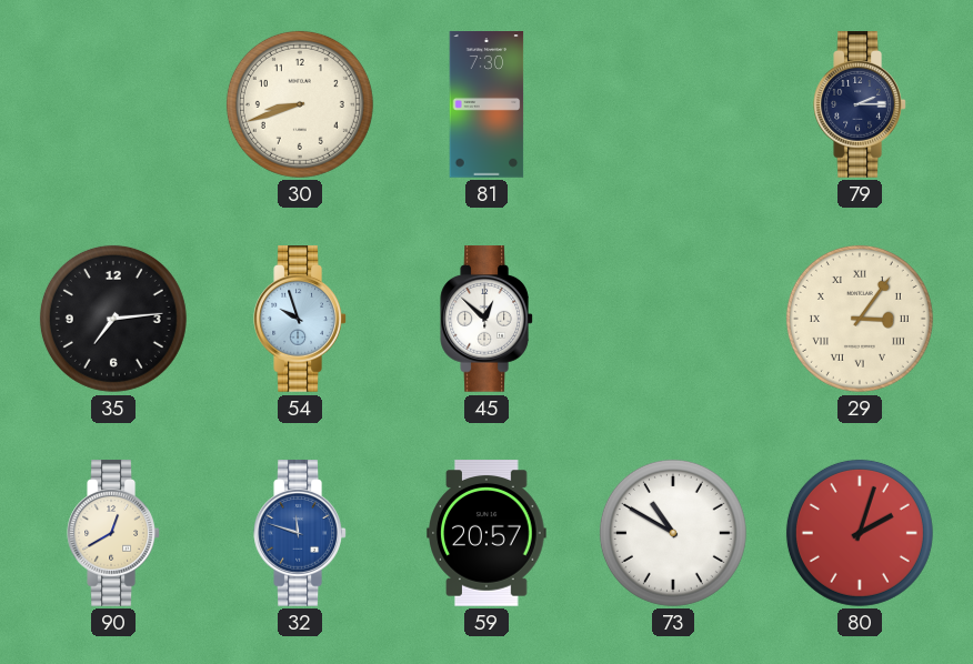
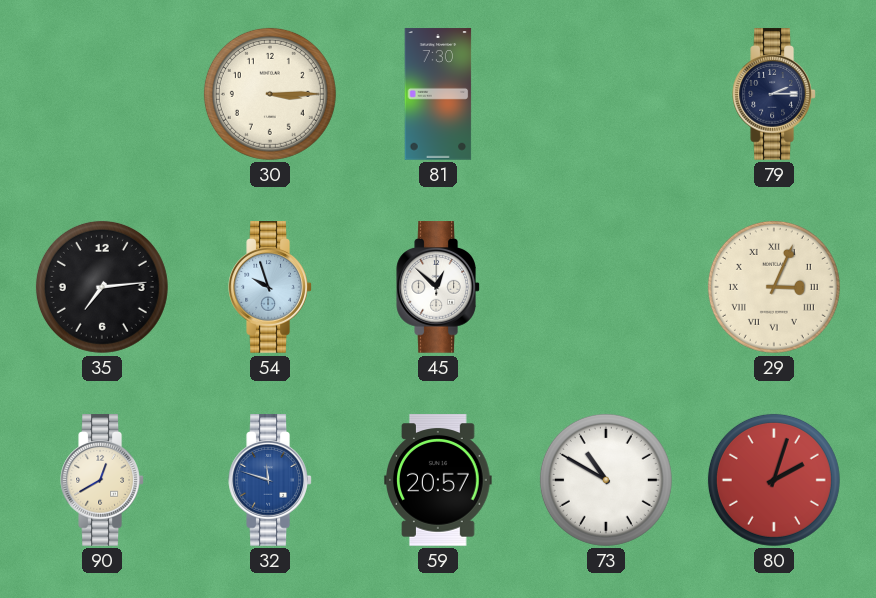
30: 8:42 -> 3:15 (270, 94)
29: 3:06 -> 3:04 (774, 287)
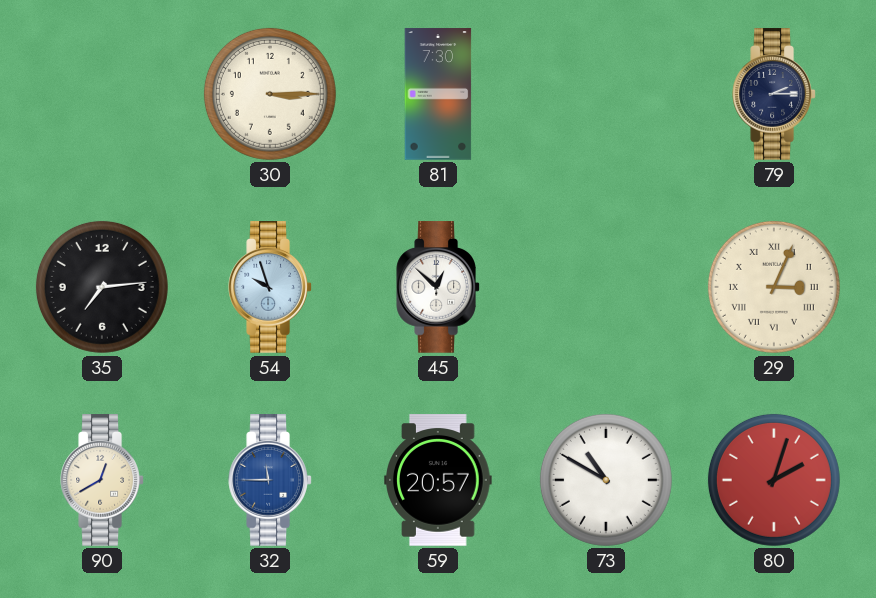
32: 11:48 -> 11:45 (270, 480)
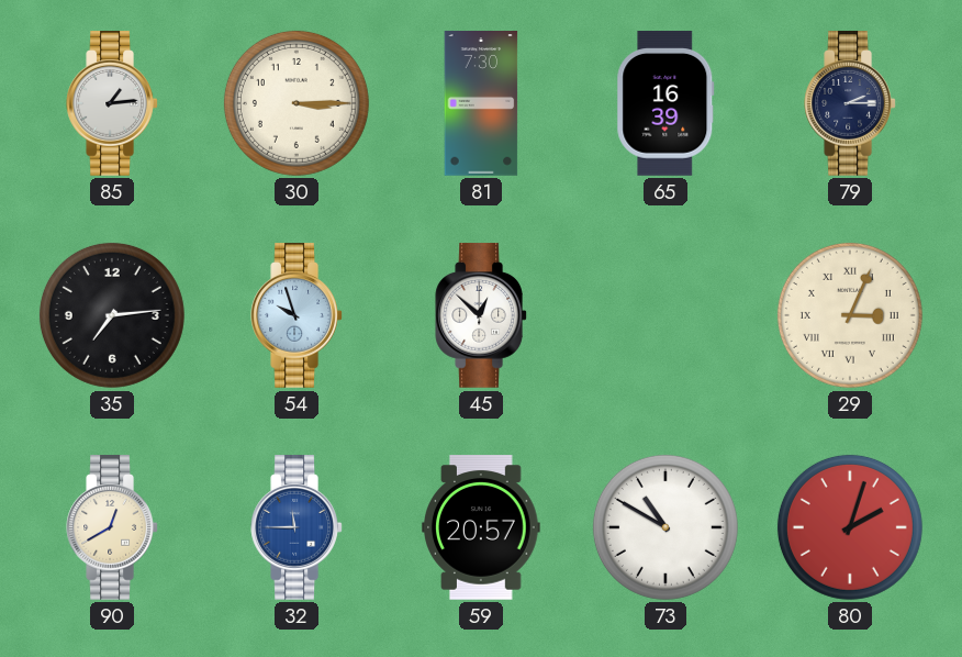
85: none -> 1:14 (112, 103)
65: none -> 16:39 (665, 103)
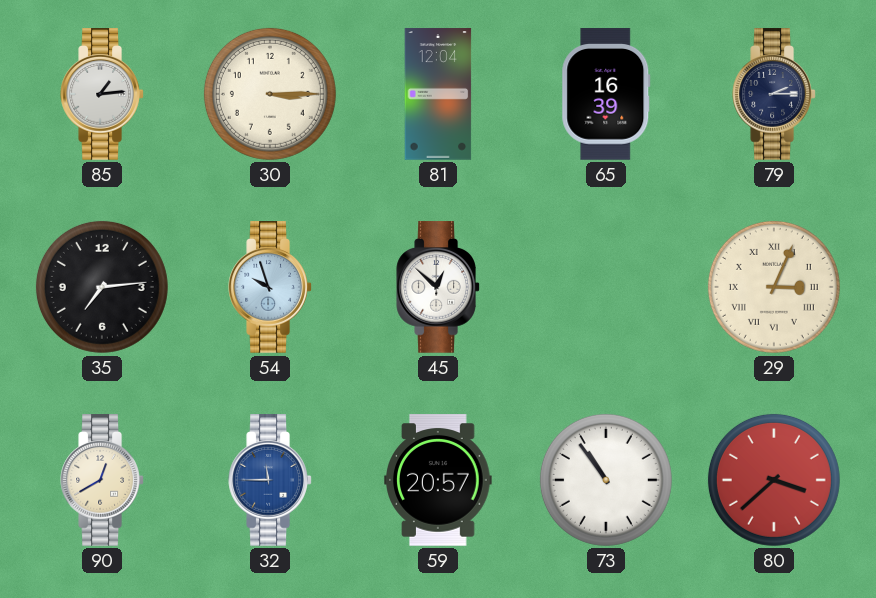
81: 7:30 -> 12:04 (438, 94)
73: 10:50 -> 10:54 (606, 480)
80: 2:03 -> 3:38 (774, 480)
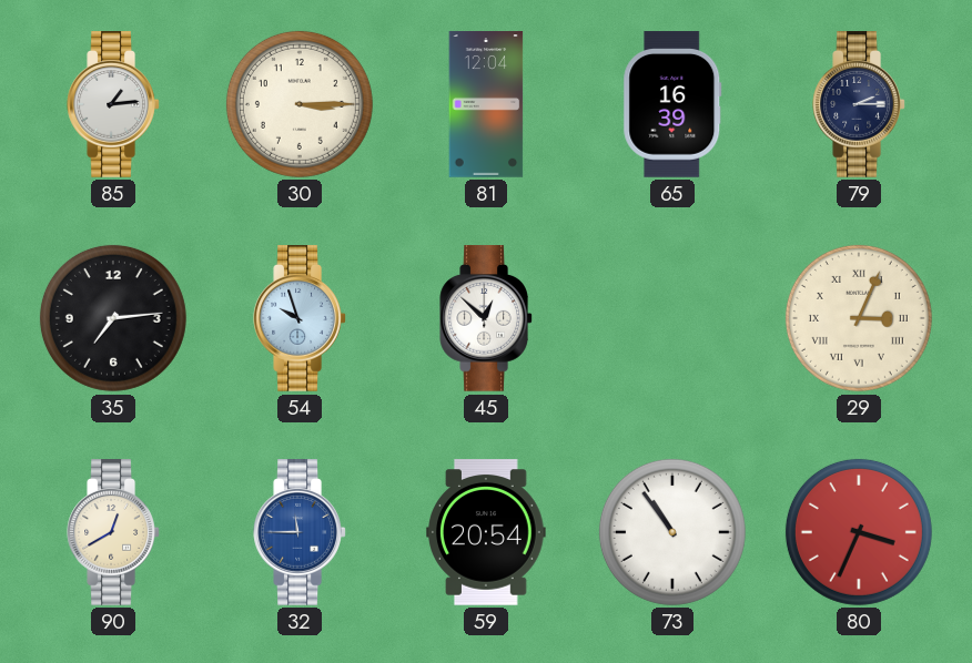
59: 20:57 -> 20:54 (486, 532)
80: 3:38 -> 3:34 (859, 532)
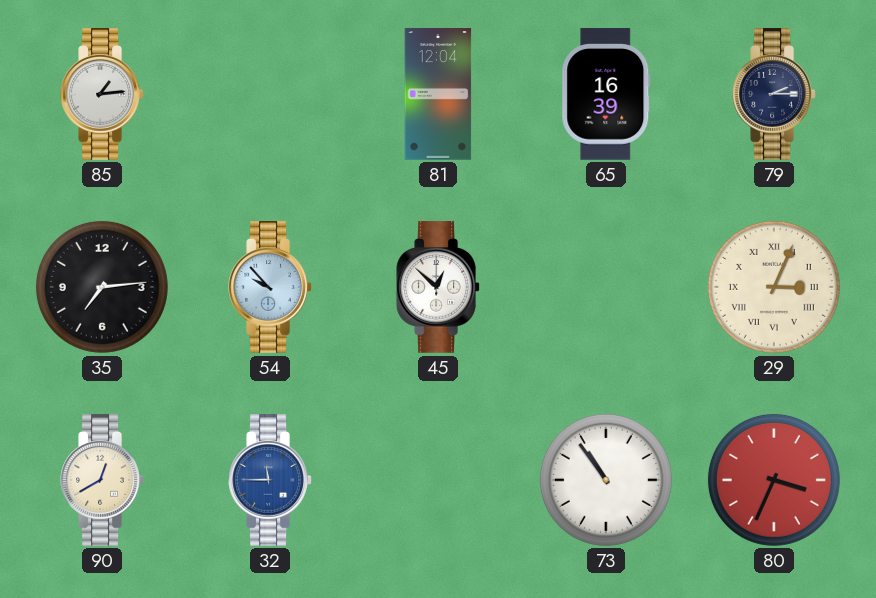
30: 3:15 -> none (300, 104)
54: 9:57 -> 9:53 (270, 287)
59: 20:54 -> none (486, 532)
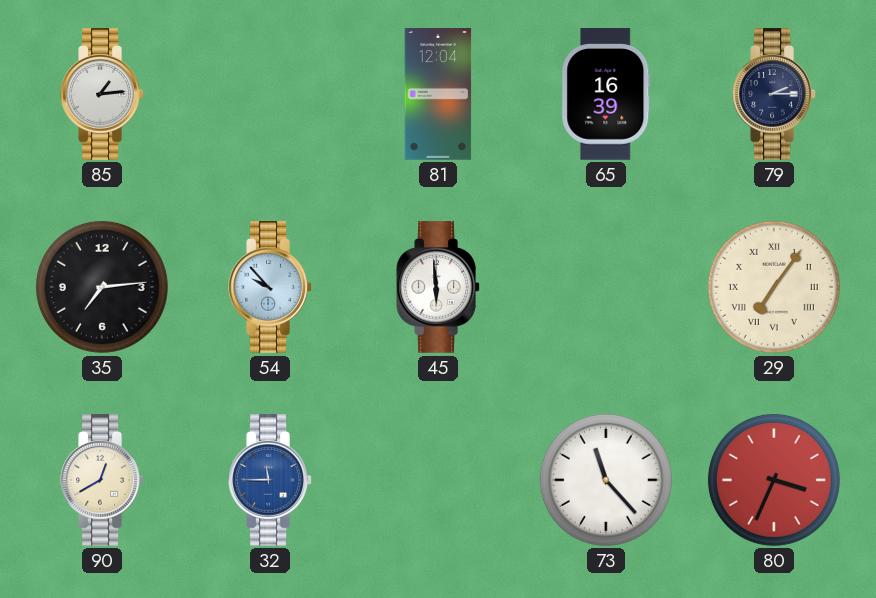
45: 12:52 -> 5:59 (438, 287)
29: 3:04 -> 7:06 (774, 287)
73: 10:54 -> 11:23 (606, 480)
